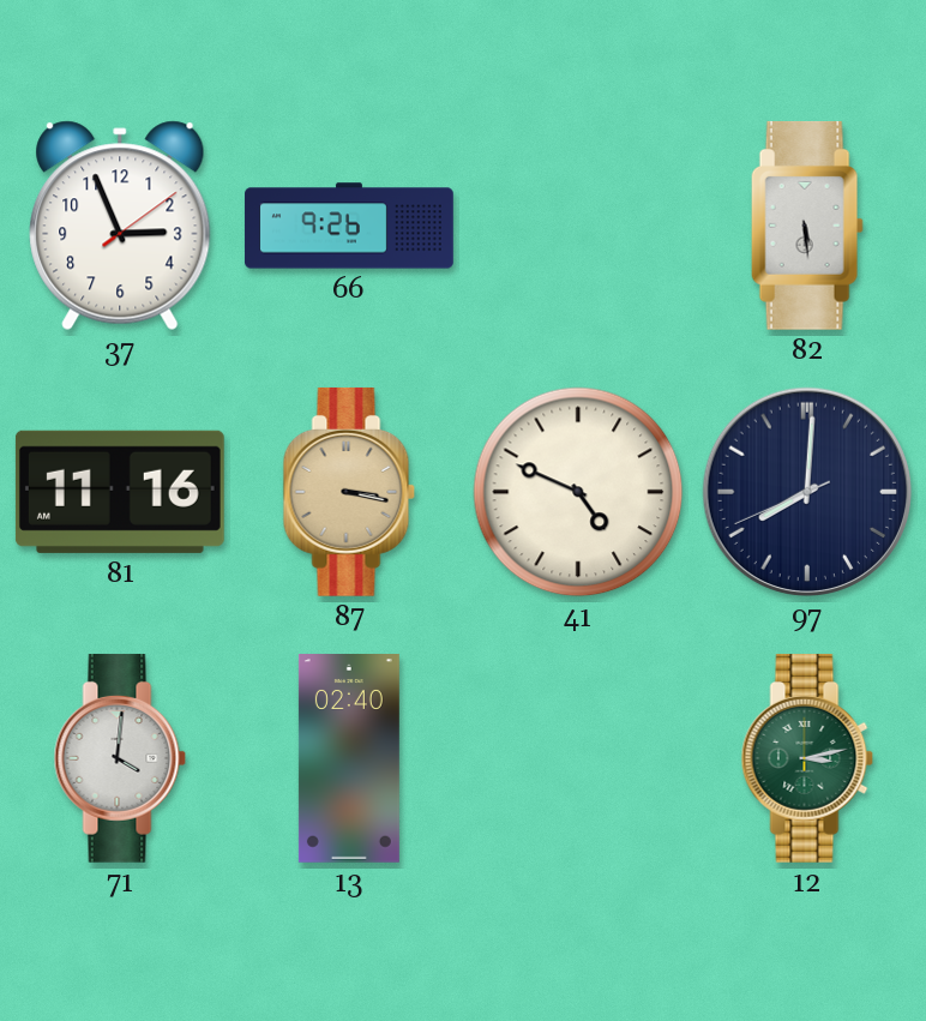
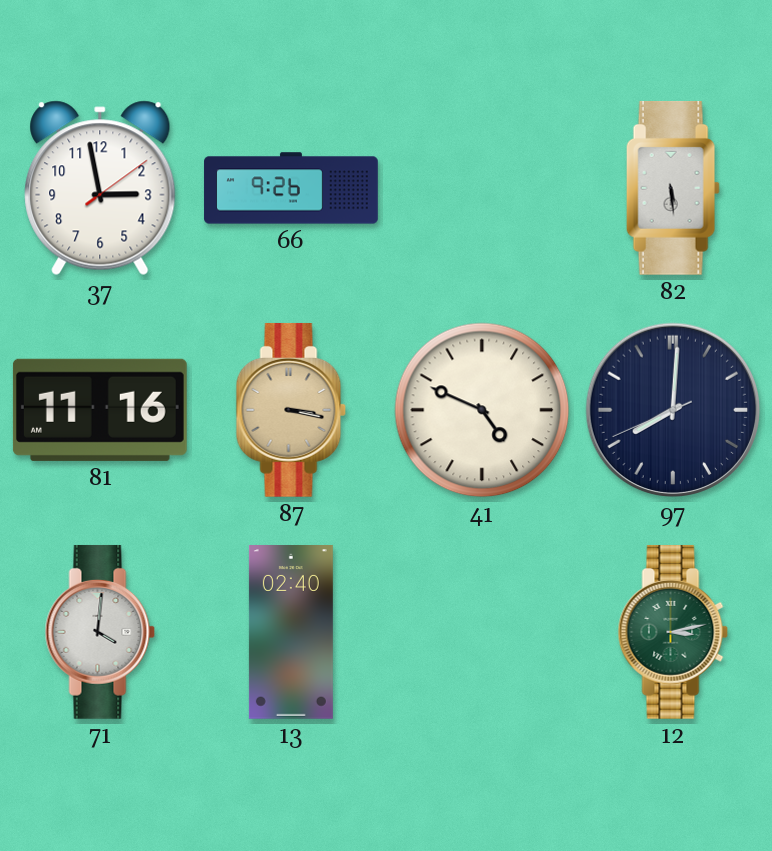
37: 2:56 -> 2:58 (100, 188)
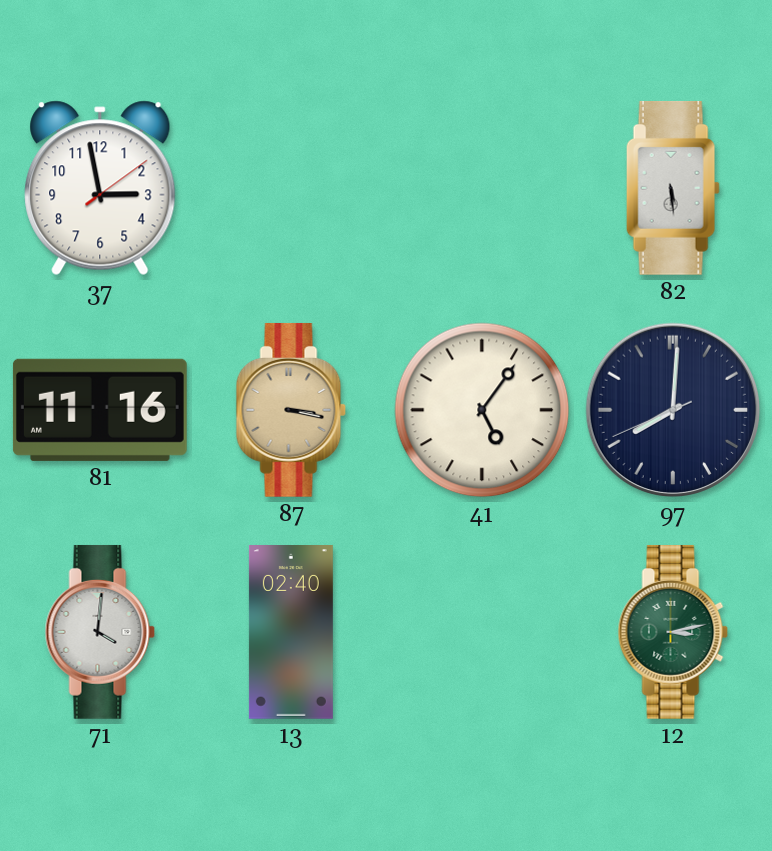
66: 9:26 -> none (291, 188)
41: 4:49 -> 5:06 (482, 410)
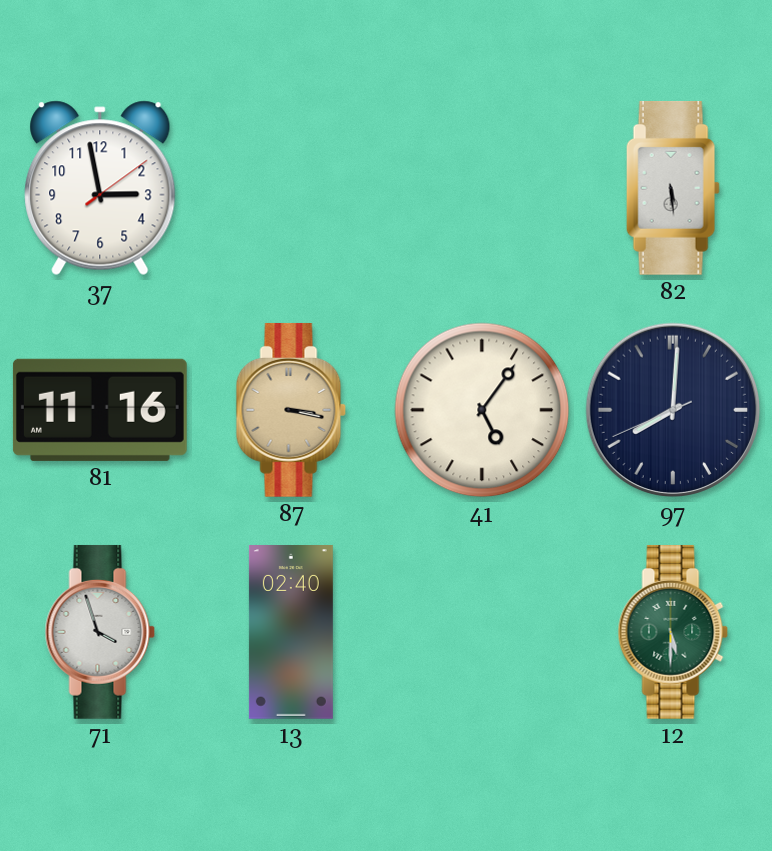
71: 4:01 -> 3:57 (100, 632)
12: 3:13 -> 5:30 (673, 632)
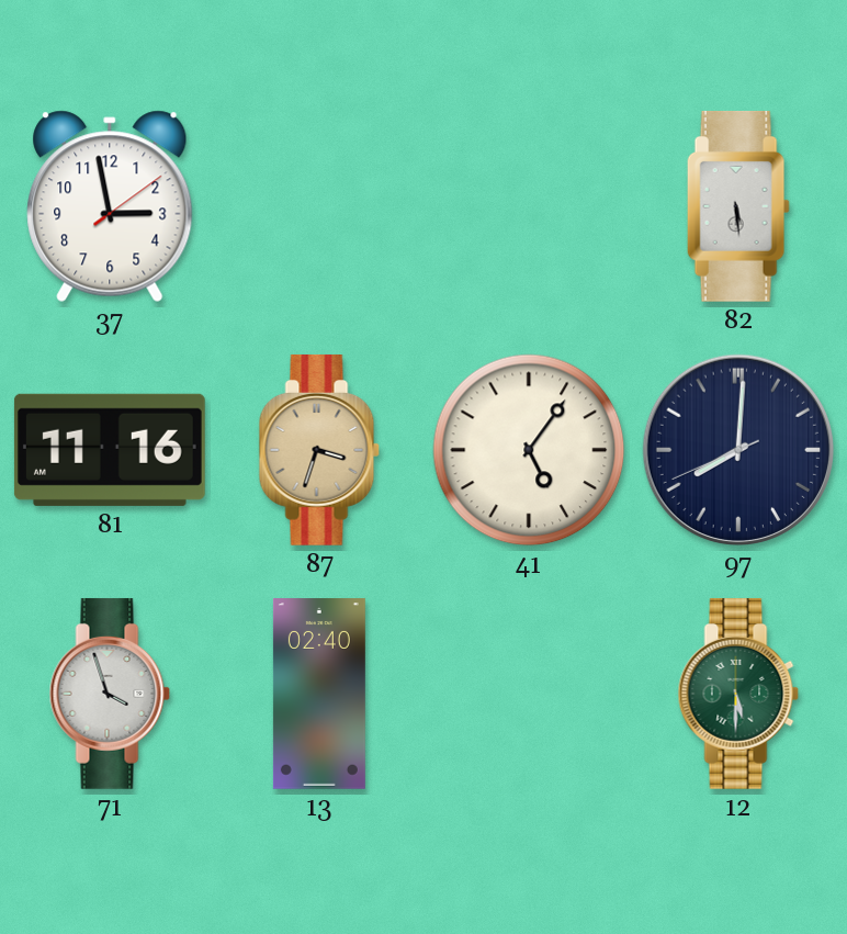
87: 3:17 -> 3:33 (319, 450)
